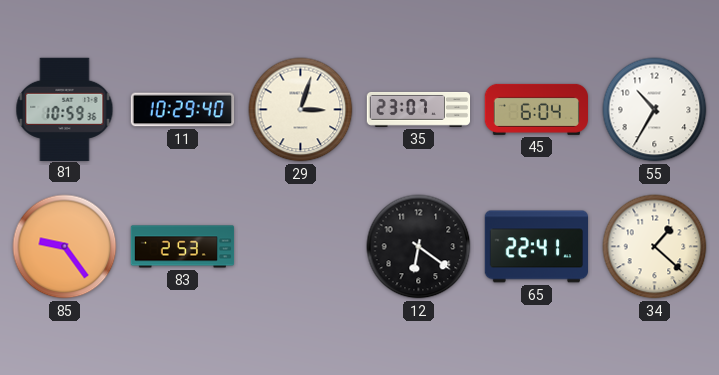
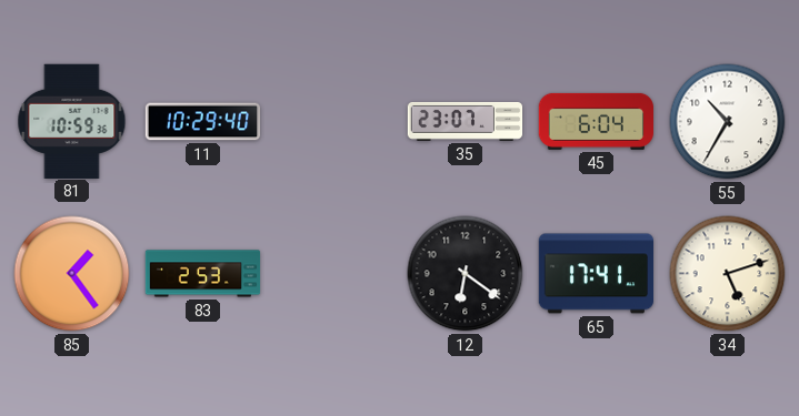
29: 3:03 -> none (301, 110)
85: 9:24 -> 1:24 (72, 274)
65: 22:41 -> 17:41 (596, 274)
34: 1:22 -> 5:12 (728, 274)
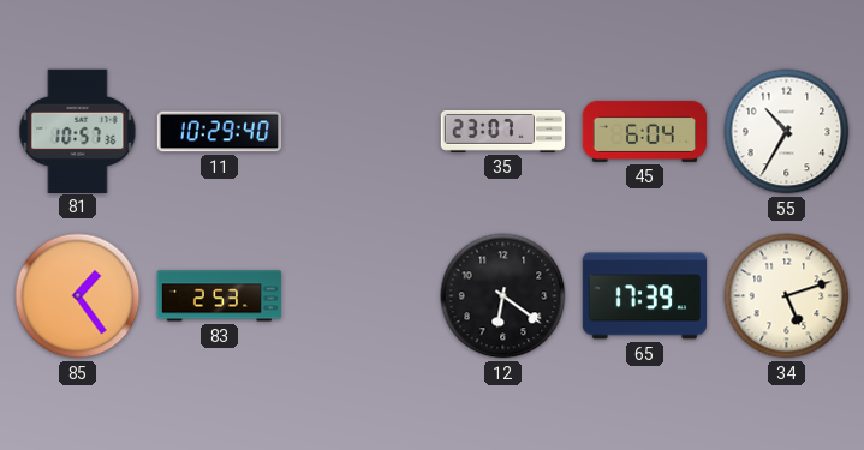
81: 10:59 -> 10:57 (78, 131)
65: 17:41 -> 17:39 (644, 296)
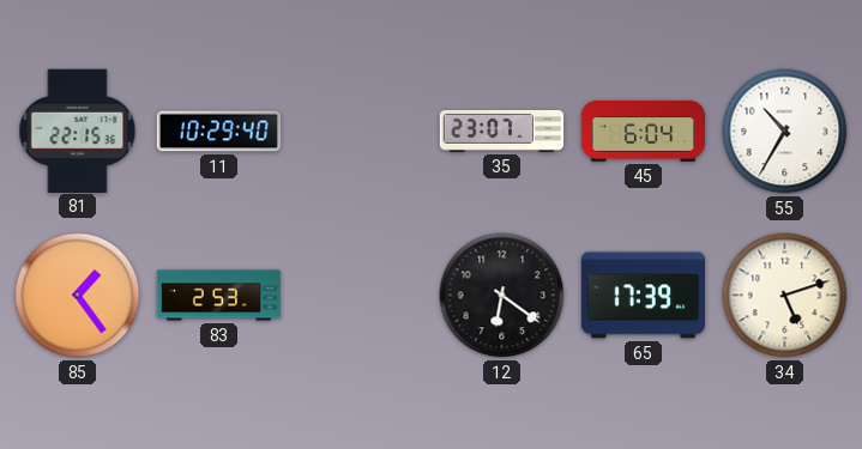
81: 10:57 -> 22:15 (78, 131)
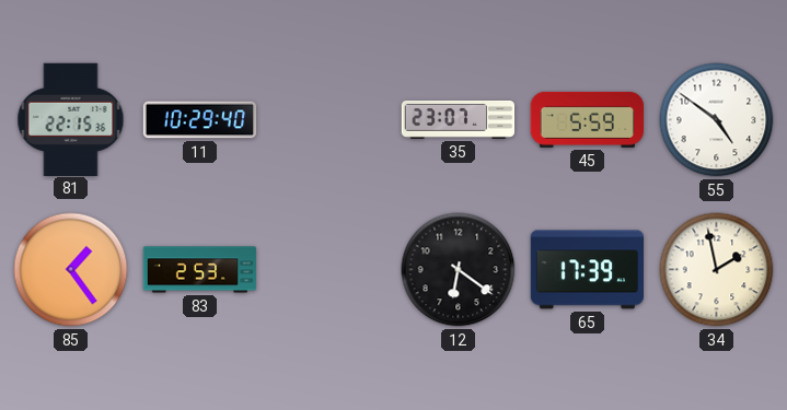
45: 6:04 -> 5:59 (587, 119)
55: 10:35 -> 4:51 (717, 120)
34: 5:12 -> 1:58 (717, 270)
